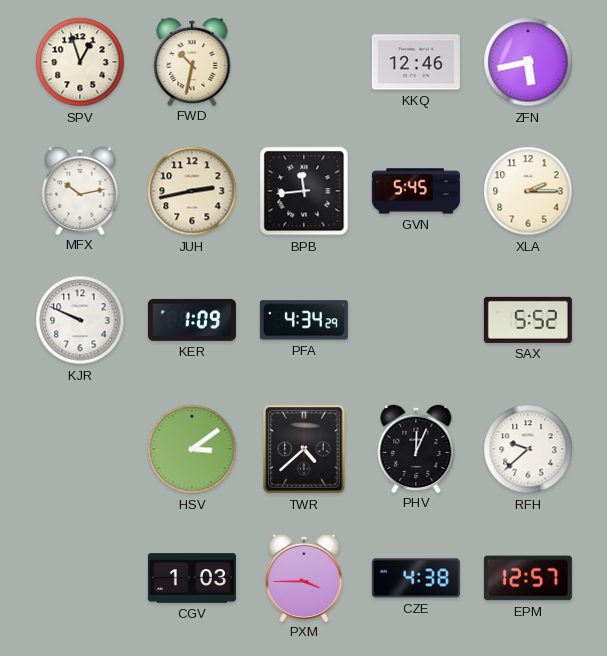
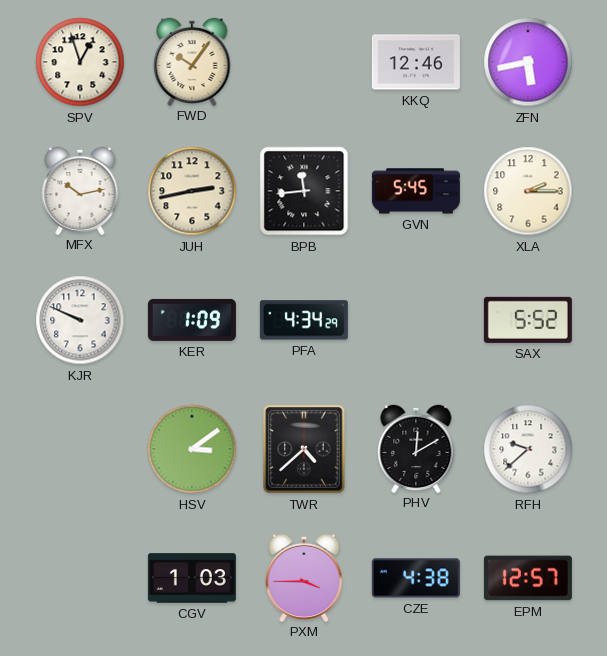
FWD: 10:32 -> 10:06 (192, 61)
PHV: 12:04 -> 12:10 (416, 448)
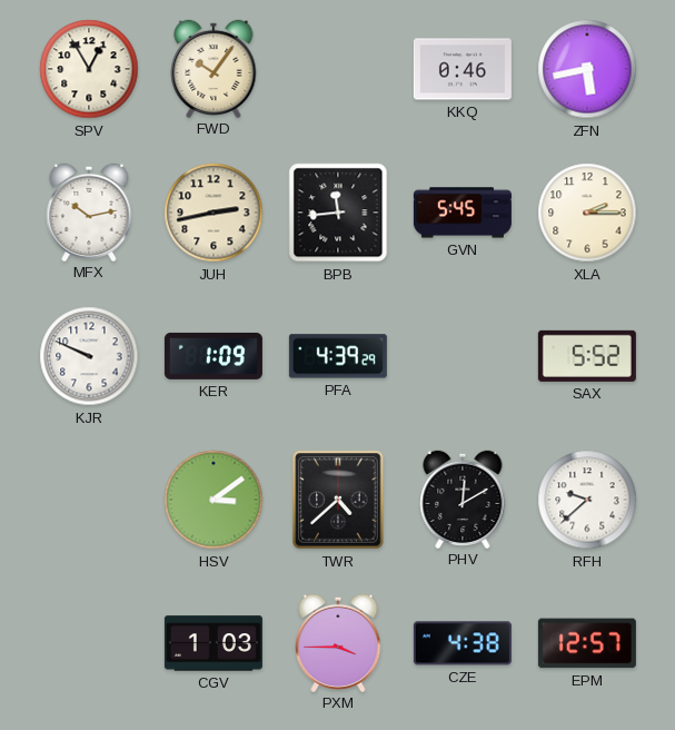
SPV: 12:57 -> 12:55 (89, 69)
KKQ: 12:46 -> 0:46 (463, 69)
PFA: 4:34 -> 4:39 (338, 356)
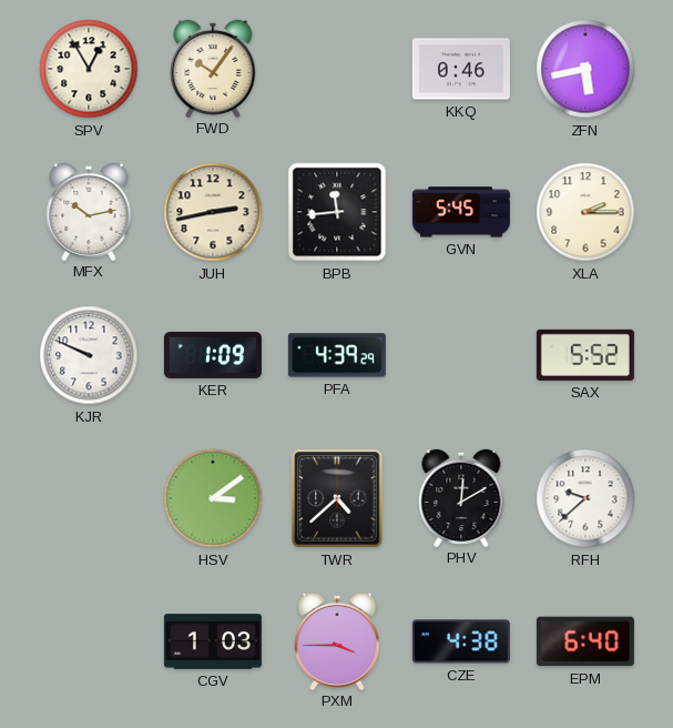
EPM: 12:57 -> 6:40 (585, 641)
